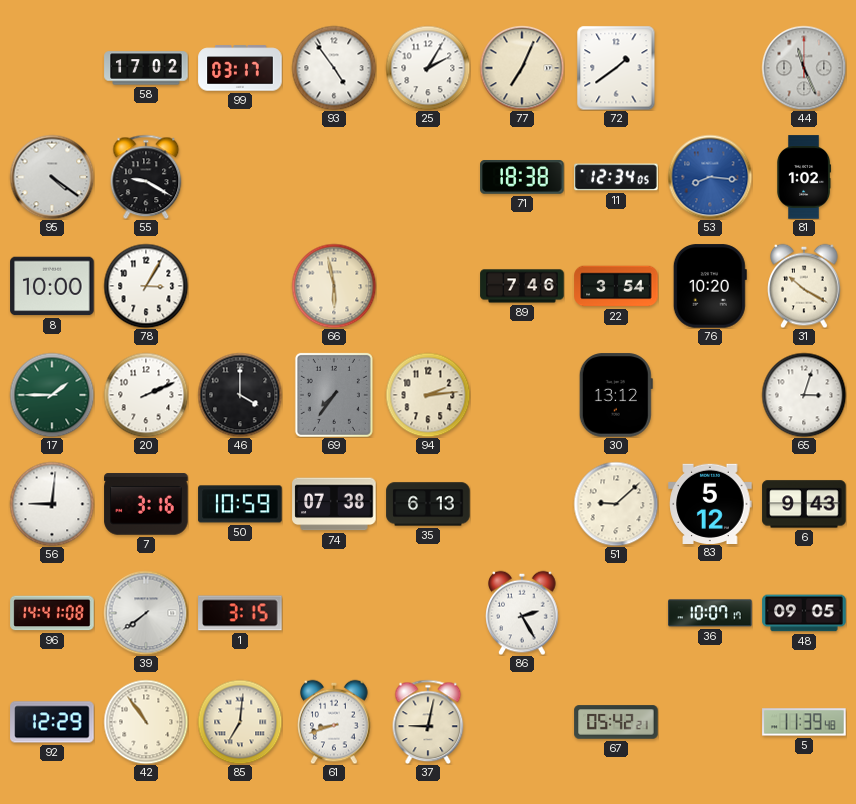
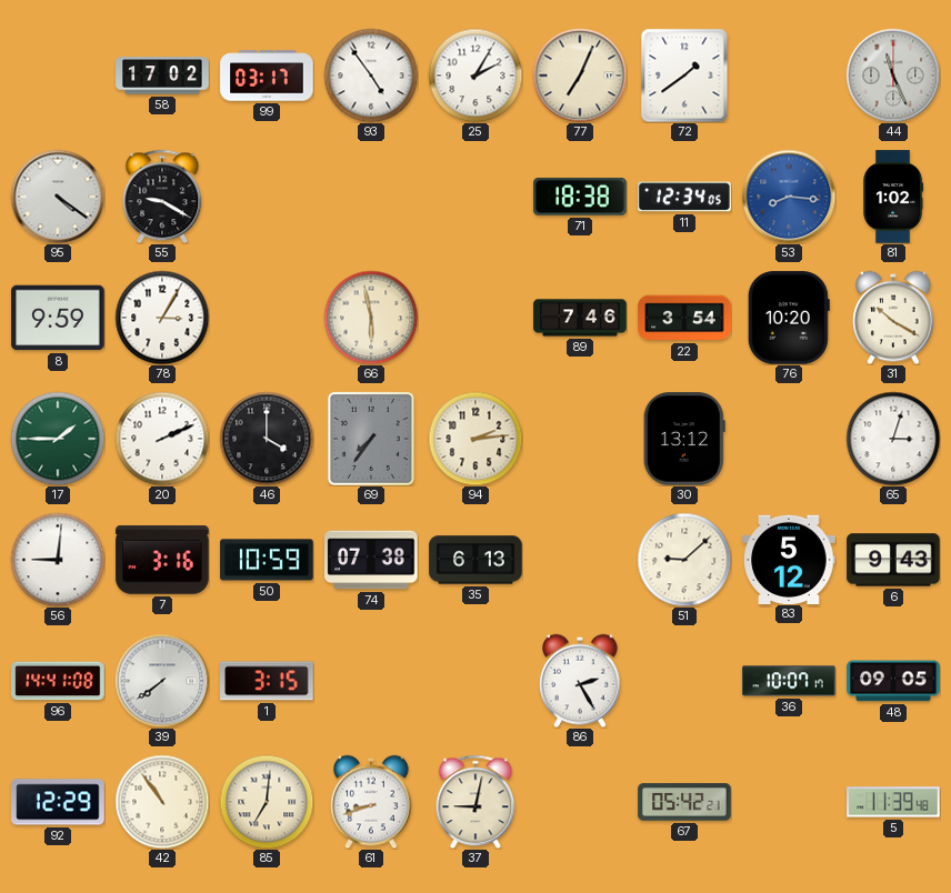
8: 10:00 -> 9:59 (58, 318)
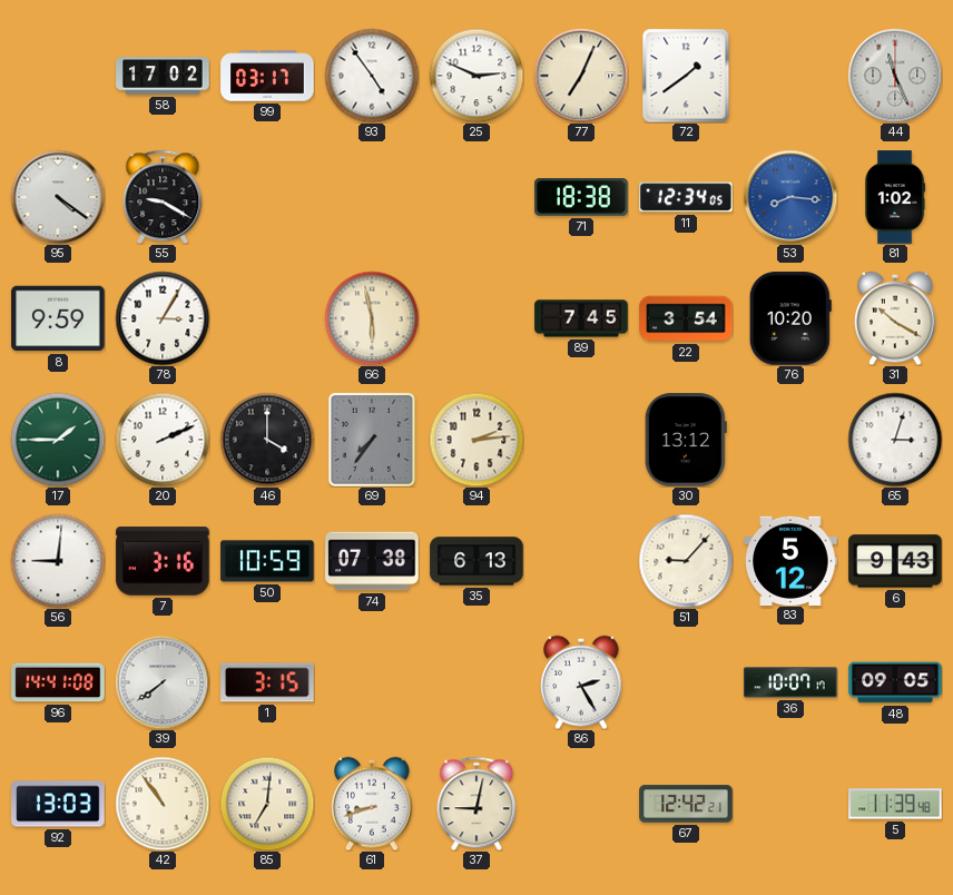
25: 2:05 -> 2:49 (476, 76)
89: 7:46 -> 7:45 (581, 318)
51: 9:08 -> 9:07 (686, 561)
92: 12:29 -> 13:03 (58, 804)
67: 05:42 -> 12:42 (686, 804)
